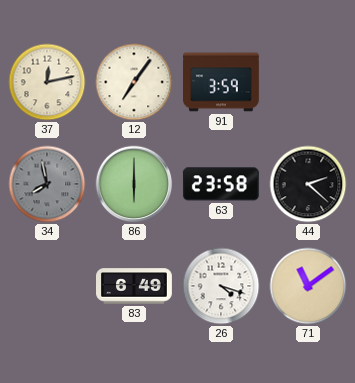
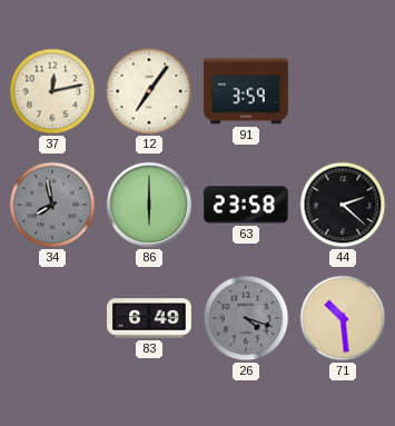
26 dial: white -> grey (246, 318)
71: 11:09 -> 10:29 (343, 318)
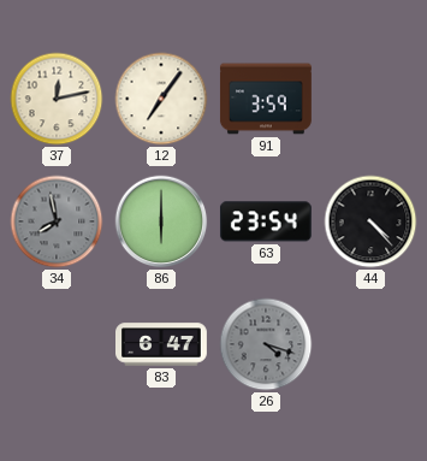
63: 23:58 -> 23:54 (266, 221)
44: 2:22 -> 4:23 (370, 221)
83: 6:49 -> 6:47 (162, 344)
71: 10:29 -> none (343, 318)
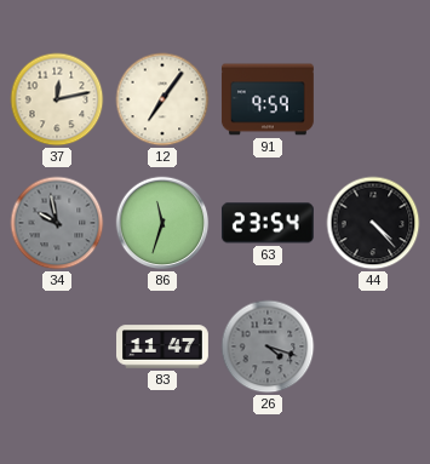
91: 3:59 -> 9:59 (268, 99)
34: 7:58 -> 9:58 (57, 223)
86: 6:00 -> 11:33 (162, 223)
83: 6:47 -> 11:47 (164, 346)
